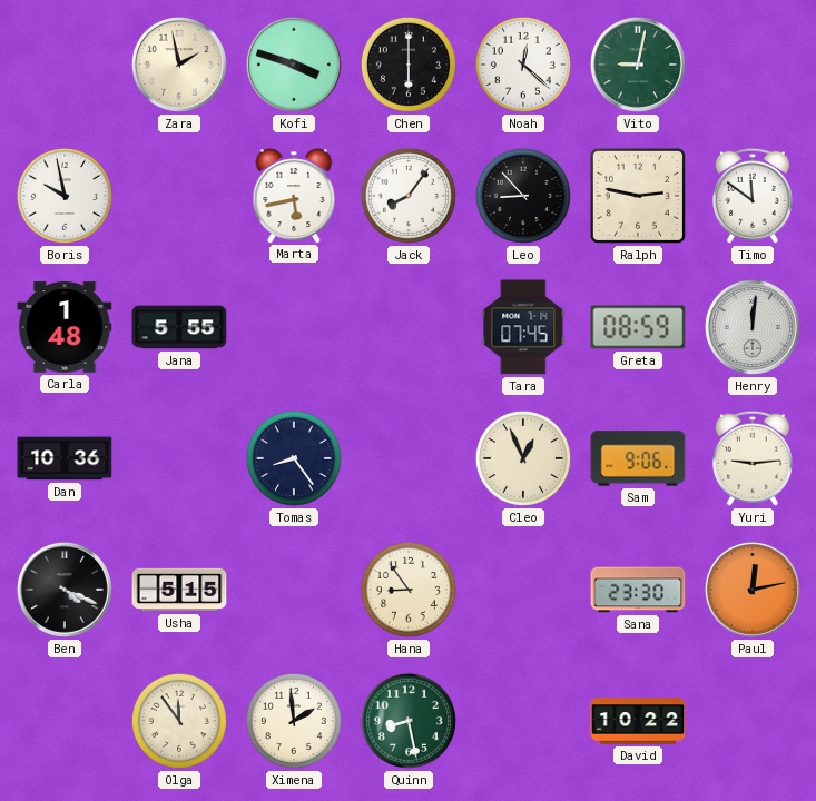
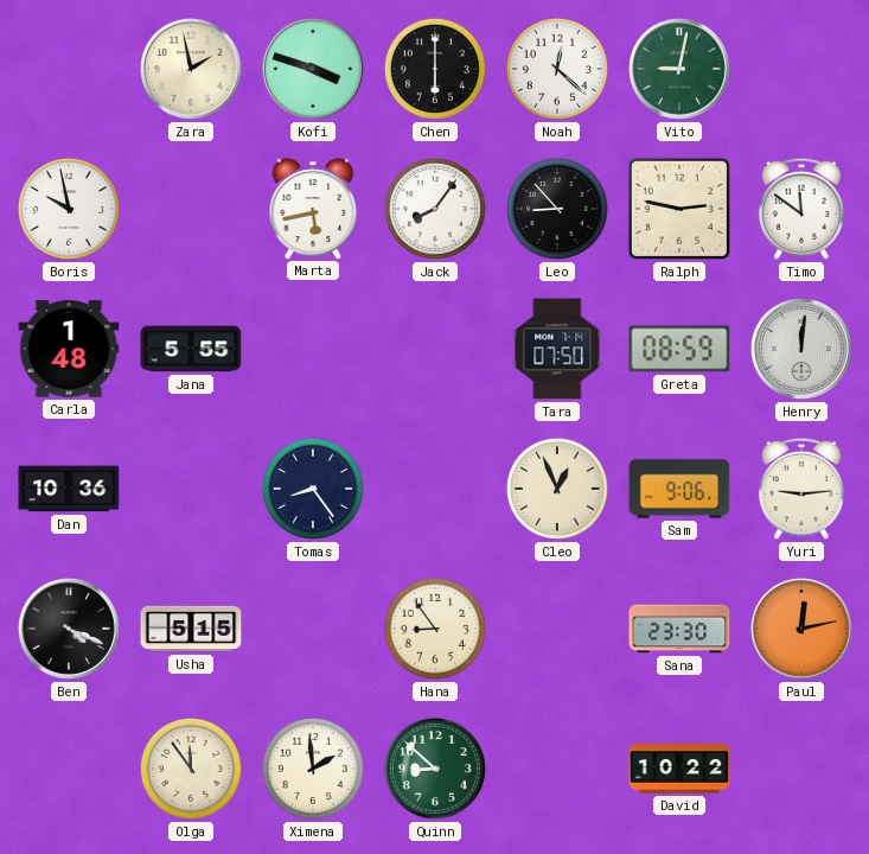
Tara: 07:45 -> 07:50 (557, 349)
Quinn: 8:28 -> 8:52 (435, 769)
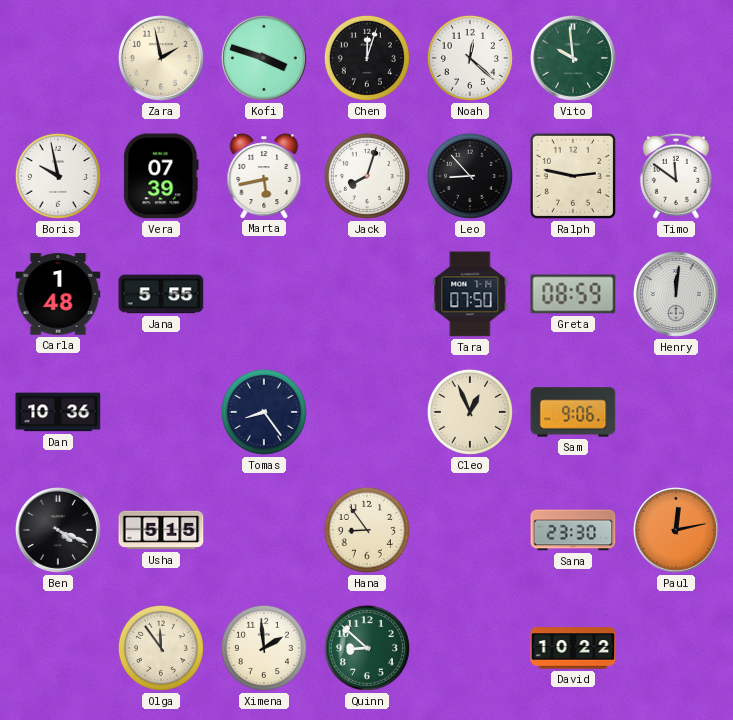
Chen: 6:00 -> 12:03 (367, 58)
Vito: 9:02 -> 9:59 (573, 58)
Vera: none -> 07:39 (161, 176)
Jack: 8:06 -> 8:03 (367, 176)
Yuri: 9:14 -> none (801, 489)
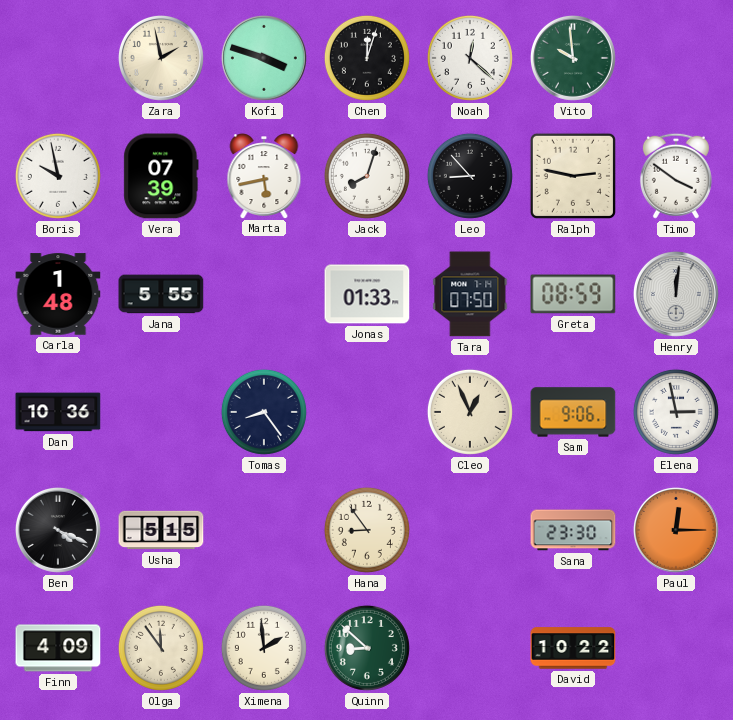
Timo: 11:51 -> 3:51 (676, 176)
Jonas: none -> 01:33 (367, 294)
Elena: none -> 2:58 (676, 412)
Paul: 12:13 -> 12:15 (676, 530)
Finn: none -> 4:09 (58, 648)
